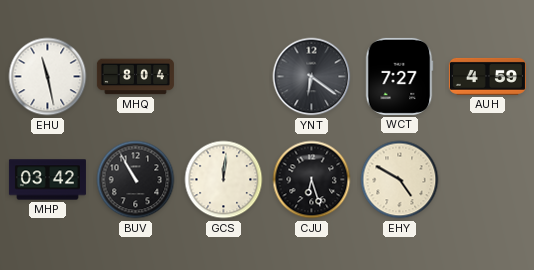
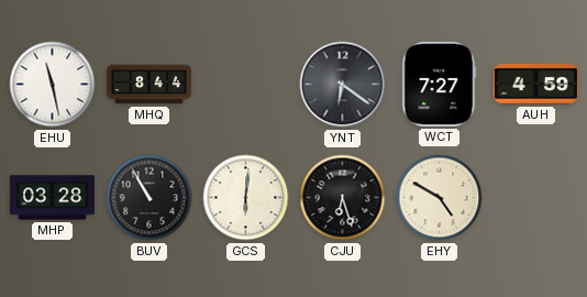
MHQ: 8:04 -> 8:44 (148, 85)
MHP: 03:42 -> 03:28 (52, 198)
GCS: 12:01 -> 6:01 (246, 198)
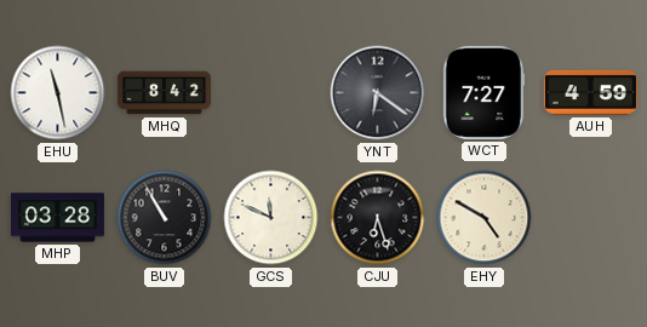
MHQ: 8:44 -> 8:42 (164, 93)
GCS: 6:01 -> 11:49 (271, 218)
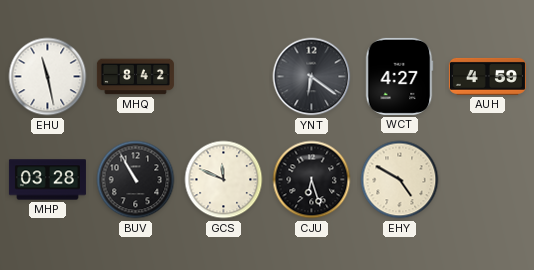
WCT: 7:27 -> 4:27 (399, 76)
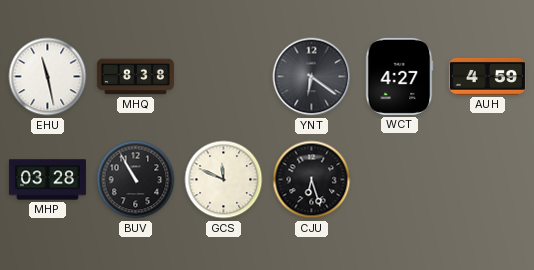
MHQ: 8:42 -> 8:38 (135, 77)
EHY: 4:50 -> none (400, 180)
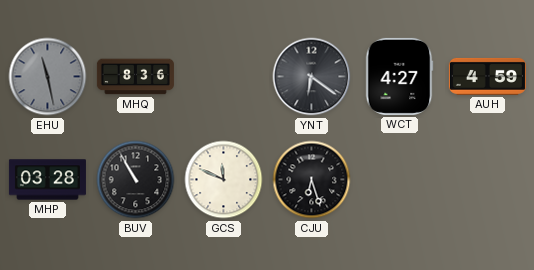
EHU dial: white -> grey (48, 77)
MHQ: 8:38 -> 8:36 (135, 77)
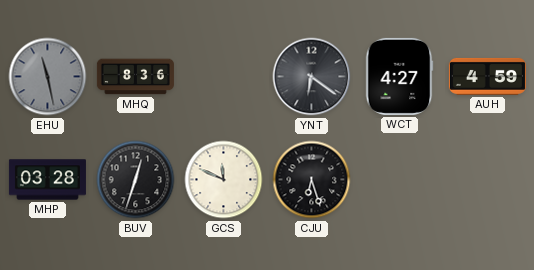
BUV: 10:55 -> 12:33 (136, 180)
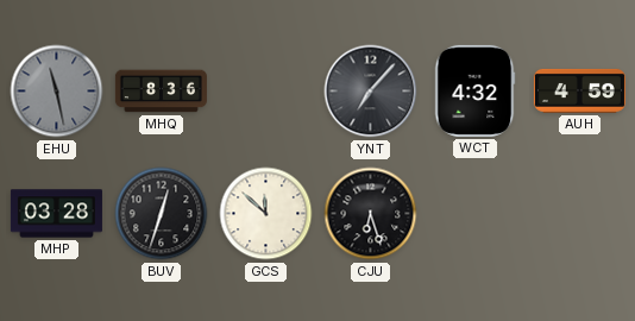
YNT: 6:21 -> 7:07 (371, 92)
WCT: 4:27 -> 4:32 (474, 90)
GCS: 11:49 -> 11:52 (266, 214)
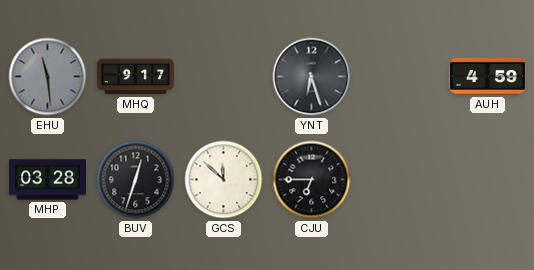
EHU: 11:28 -> 11:29 (48, 77)
MHQ: 8:36 -> 9:17 (135, 77)
YNT: 7:07 -> 6:27 (312, 77)
WCT: 4:32 -> none (474, 90)
CJU: 6:27 -> 6:45 (312, 180)
